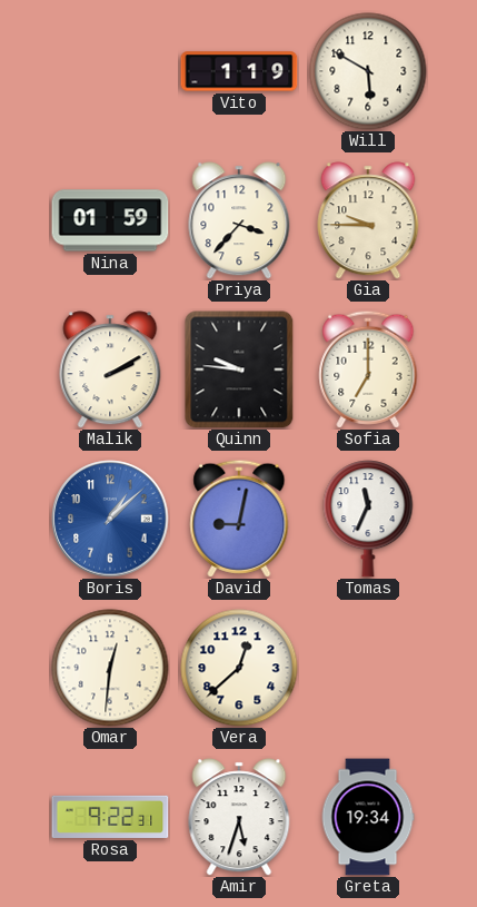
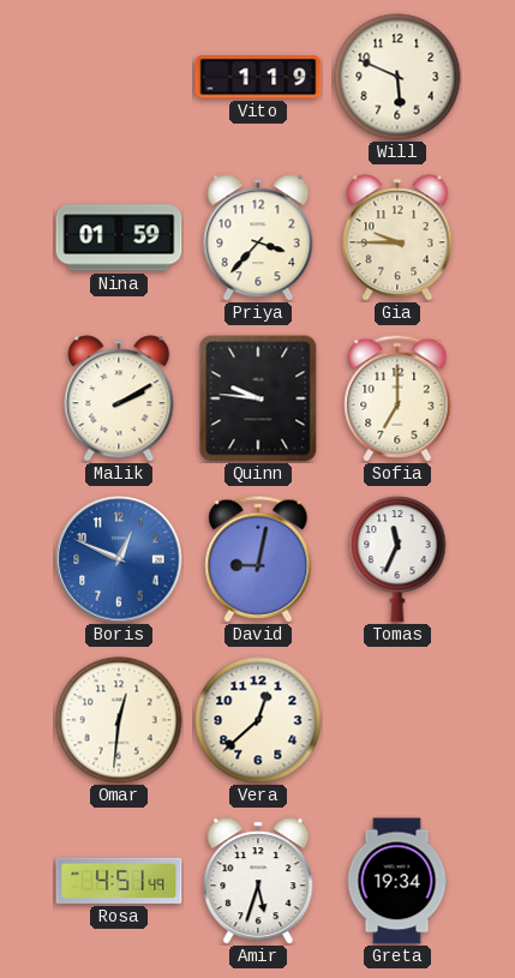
Will: 5:50 -> 5:49 (397, 77)
Boris: 1:08 -> 12:49 (119, 559)
Rosa: 9:22 -> 4:51 (119, 881)
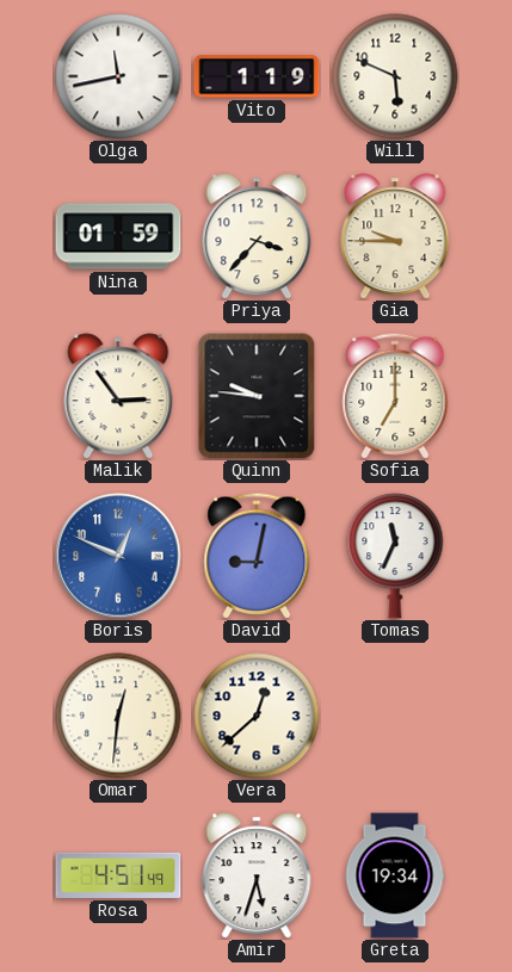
Olga: none -> 11:43 (118, 76)
Malik: 2:10 -> 2:54 (118, 396)
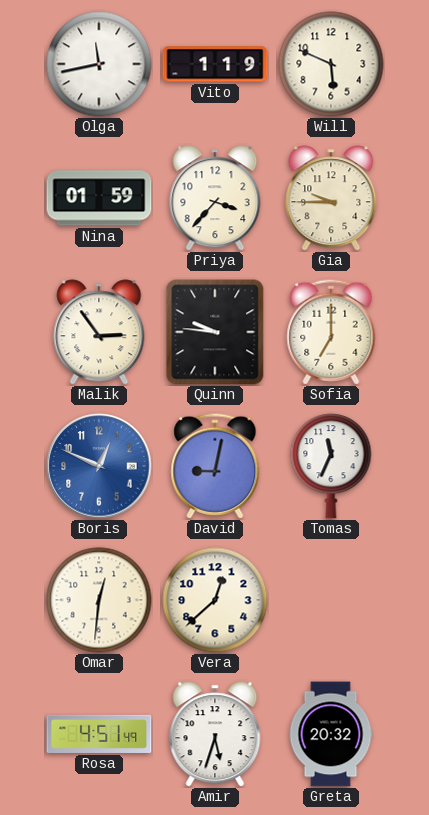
Greta: 19:34 -> 20:32 (331, 734)
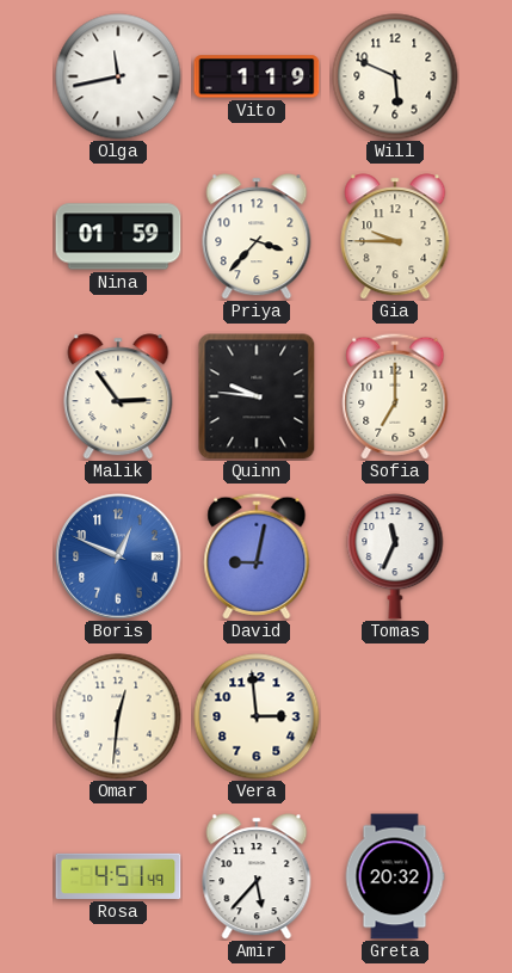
Vera: 12:38 -> 2:59 (257, 716)
Amir: 5:33 -> 5:37 (257, 876)
